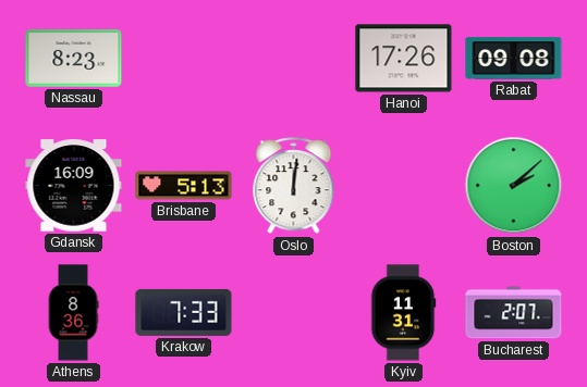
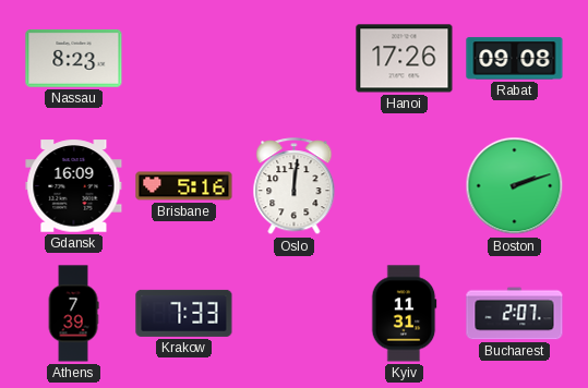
Brisbane: 5:13 -> 5:16 (184, 186)
Boston: 2:08 -> 2:12 (515, 186)
Athens: 8:36 -> 7:39 (73, 314)
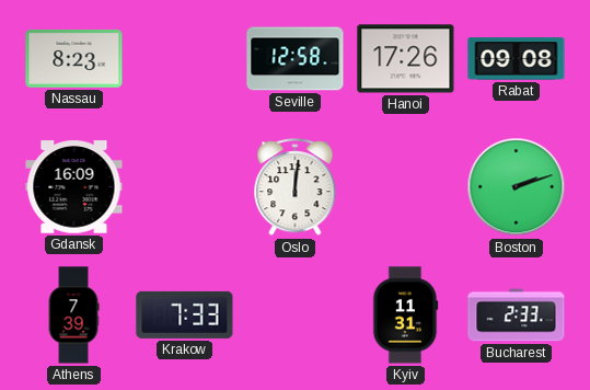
Seville: none -> 12:58 (296, 59)
Brisbane: 5:16 -> none (184, 186)
Bucharest: 2:07 -> 2:33 (517, 316)
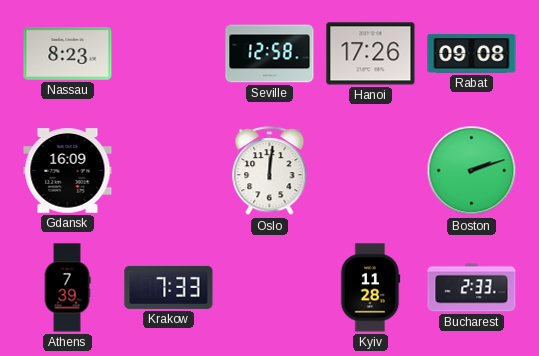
Kyiv: 11:31 -> 11:28 (370, 288)
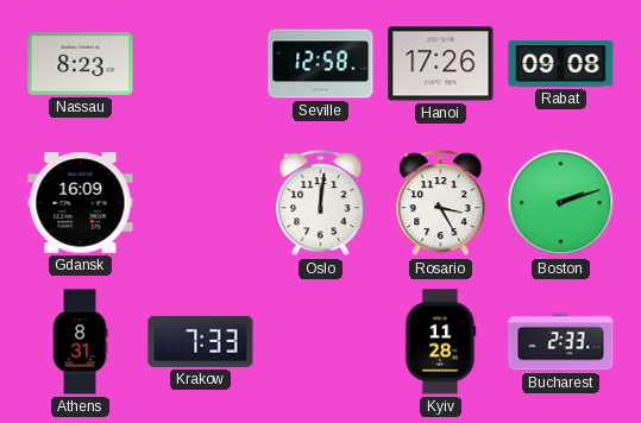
Rosario: none -> 3:25 (441, 203)
Athens: 7:39 -> 8:31 (80, 342)
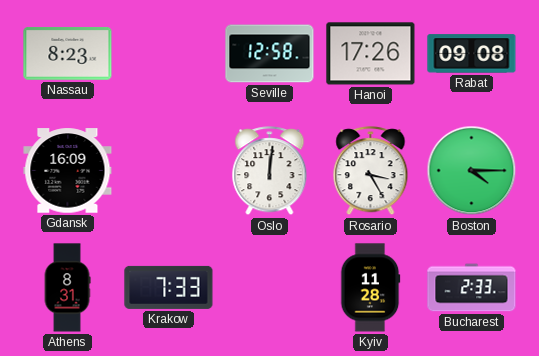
Boston: 2:12 -> 4:15 (472, 171)
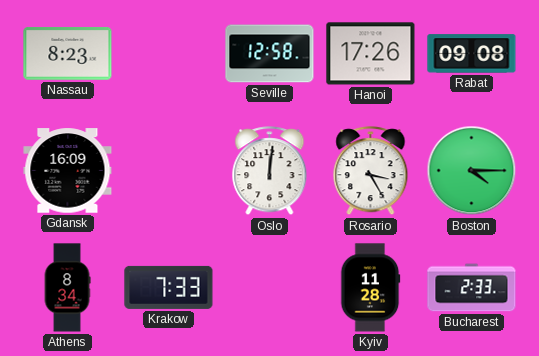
Athens: 8:31 -> 8:34 (67, 288)
